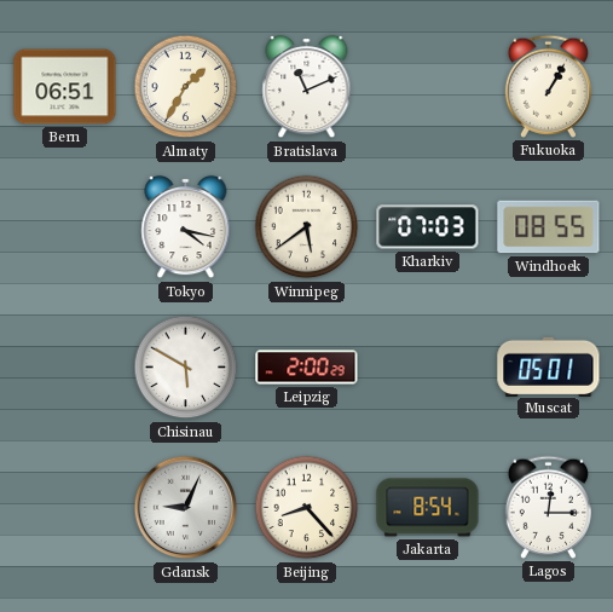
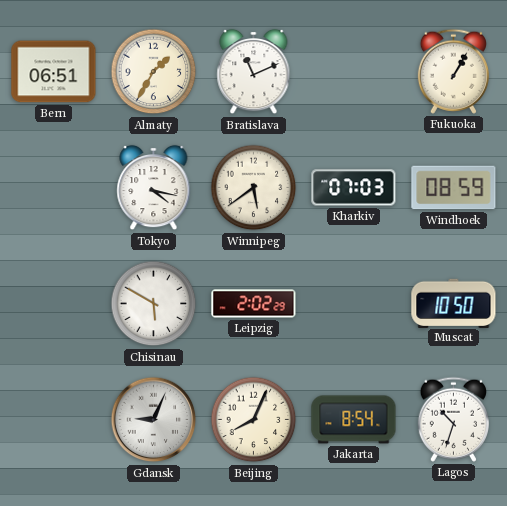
Windhoek: 08:55 -> 08:59 (454, 188)
Leipzig: 2:00 -> 2:02 (254, 304)
Muscat: 05:01 -> 10:50 (454, 303)
Beijing: 8:23 -> 8:04 (254, 420)
Lagos: 12:15 -> 10:33 (453, 419)
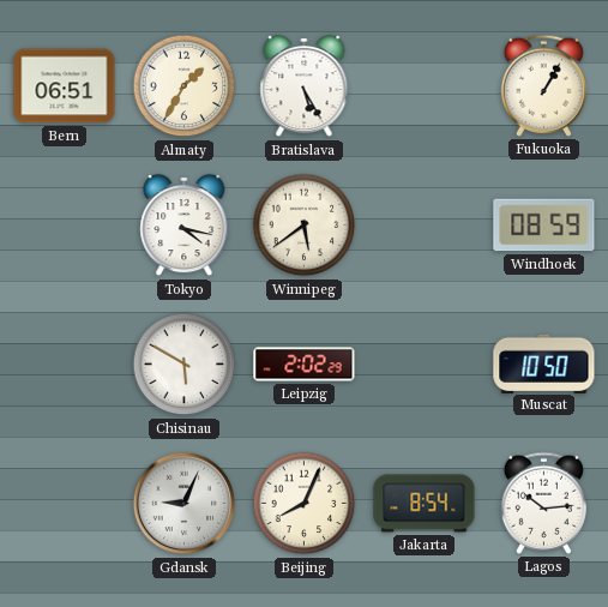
Bratislava: 11:11 -> 5:25 (305, 86)
Kharkiv: 07:03 -> none (354, 188)
Lagos: 10:33 -> 10:14 (543, 503)
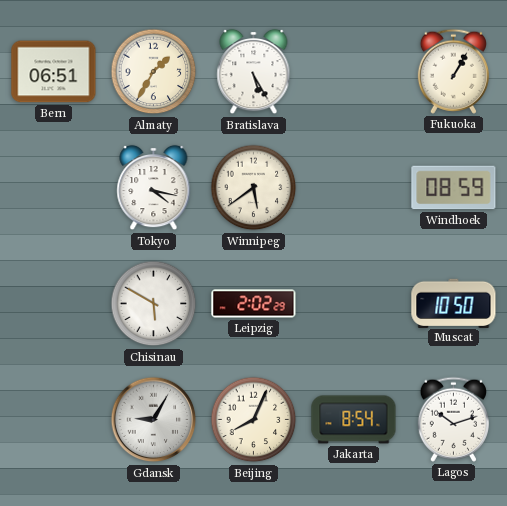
Gdansk: 9:04 -> 9:05 (154, 420)
Lagos: 10:14 -> 10:12 (453, 419)
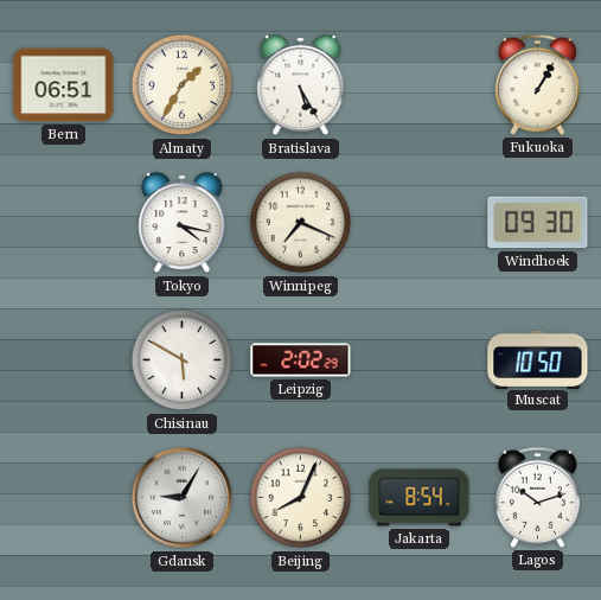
Winnipeg: 5:39 -> 7:19 (301, 223)
Windhoek: 08:59 -> 09:30 (538, 223)
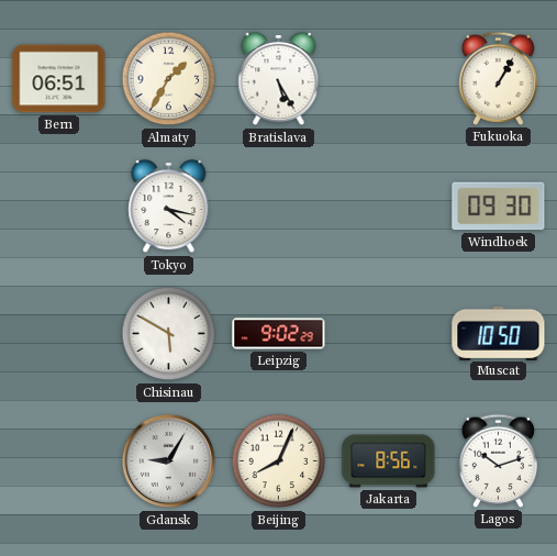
Winnipeg: 7:19 -> none (301, 223)
Leipzig: 2:02 -> 9:02 (279, 334)
Jakarta: 8:54 -> 8:56 (389, 462)
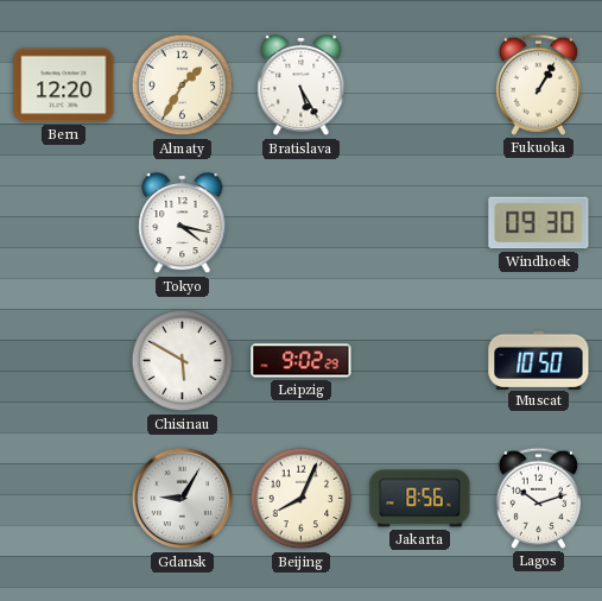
Bern: 06:51 -> 12:20 (64, 86)
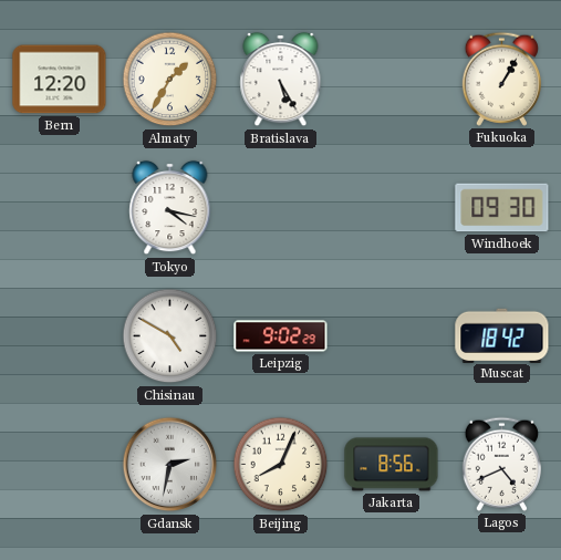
Chisinau: 5:50 -> 4:50 (170, 336)
Muscat: 10:50 -> 18:42 (502, 335)
Gdansk: 9:05 -> 2:32 (170, 465)
Lagos: 10:12 -> 4:41 (501, 464)
